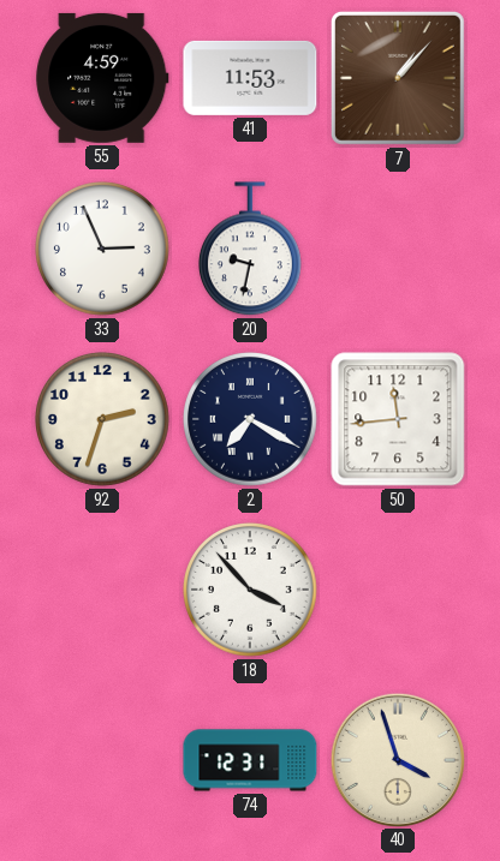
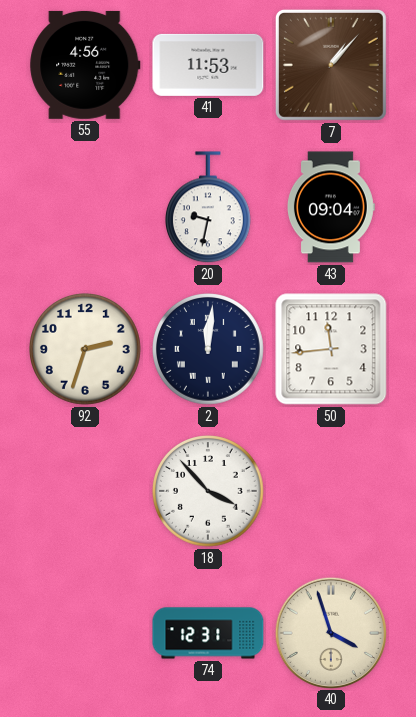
55: 4:59 -> 4:56 (85, 65)
33: 2:56 -> none (103, 250)
43: none -> 09:04 (331, 207)
2: 7:20 -> 12:01 (209, 350)
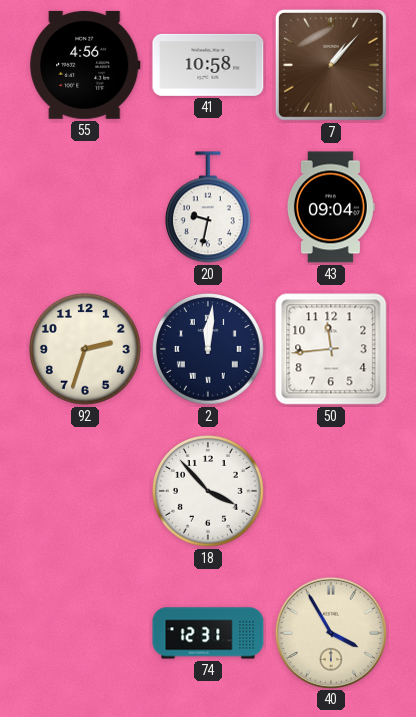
41: 11:53 -> 10:58 (208, 65)
40: 3:57 -> 3:55 (330, 632)
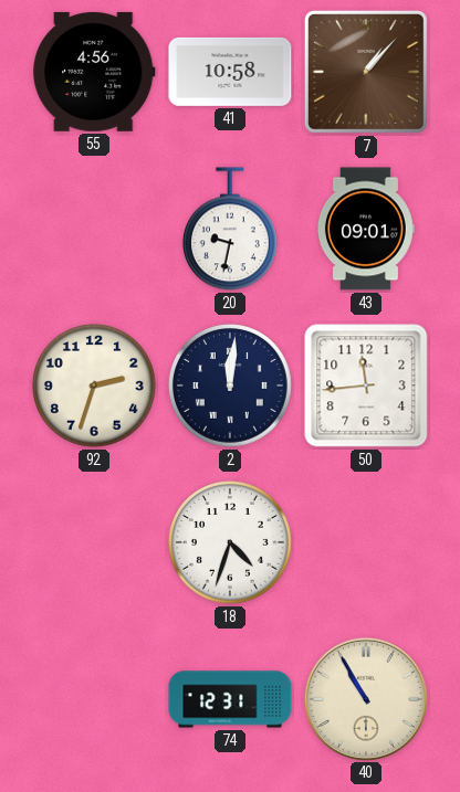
43: 09:04 -> 09:01 (366, 229)
18: 3:53 -> 4:33 (231, 543)
40: 3:55 -> 10:55 (365, 698)
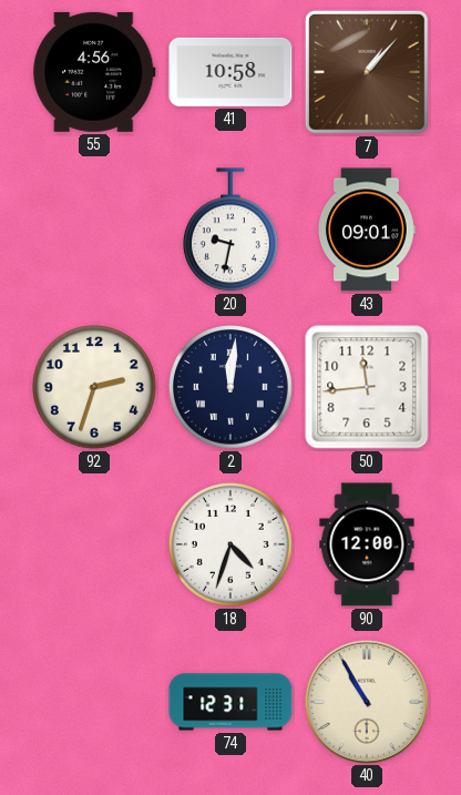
90: none -> 12:00 (367, 544)
